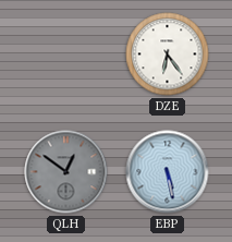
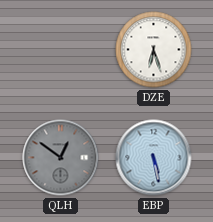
DZE: 6:24 -> 6:27 (154, 50)
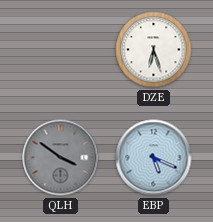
QLH: 12:51 -> 3:51 (61, 158)
EBP: 5:28 -> 5:19 (154, 158)
